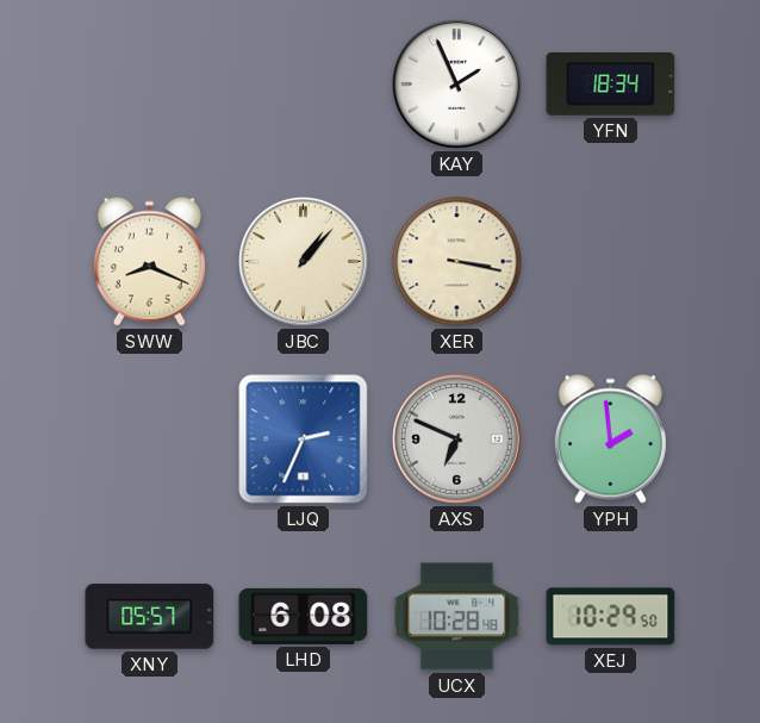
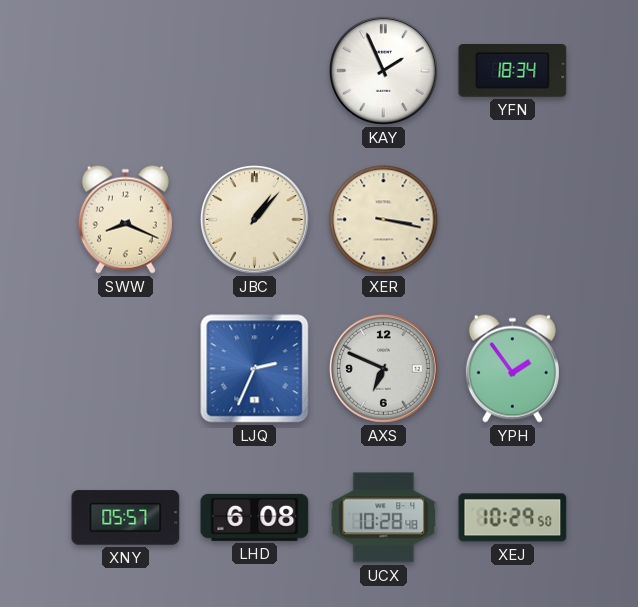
YPH: 1:59 -> 1:54 (512, 368)
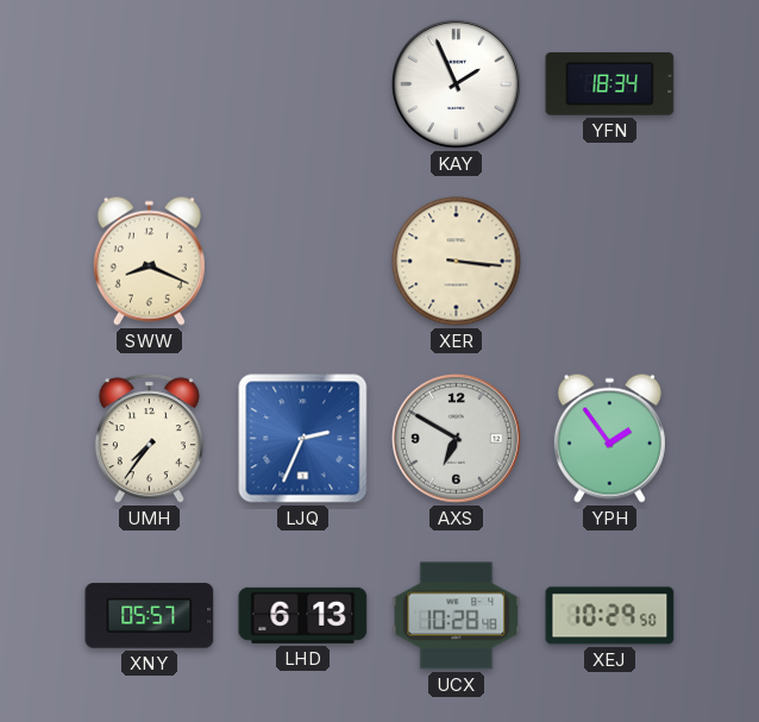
JBC: 1:07 -> none (254, 219)
XER: 3:17 -> 3:16 (457, 262)
UMH: none -> 7:36 (149, 439)
AXS: 6:49 -> 6:50 (456, 438)
LHD: 6:08 -> 6:13 (303, 615)
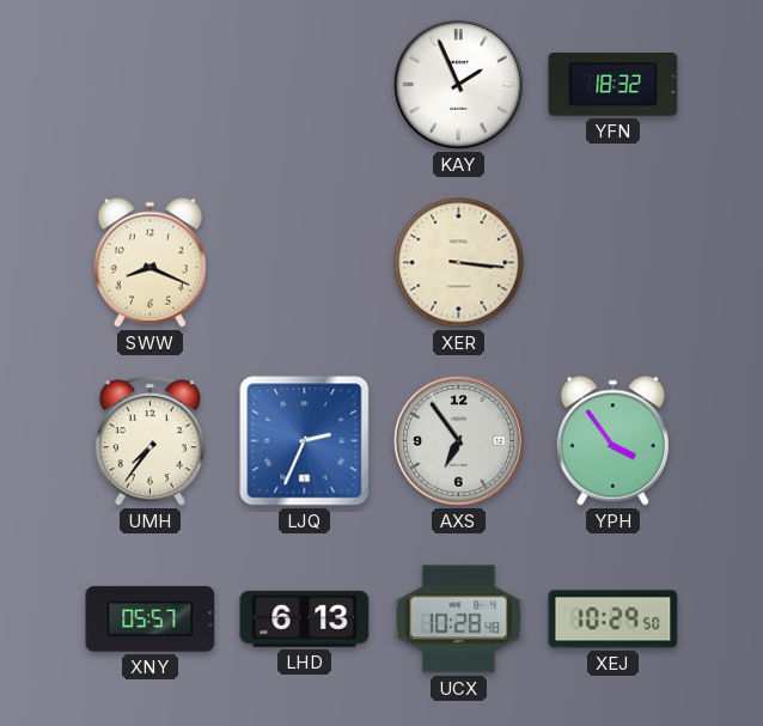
YFN: 18:34 -> 18:32 (614, 85)
AXS: 6:50 -> 6:54 (458, 440)
YPH: 1:54 -> 3:54 (612, 440)
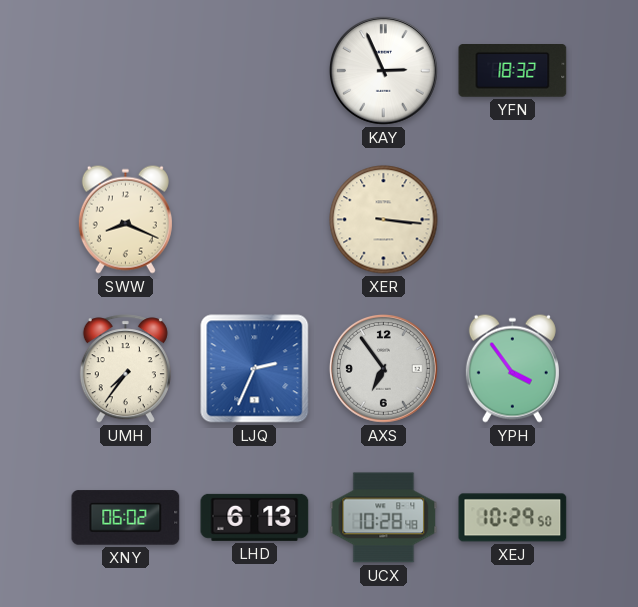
KAY: 1:56 -> 2:56 (383, 70)
XNY: 05:57 -> 06:02 (126, 518)
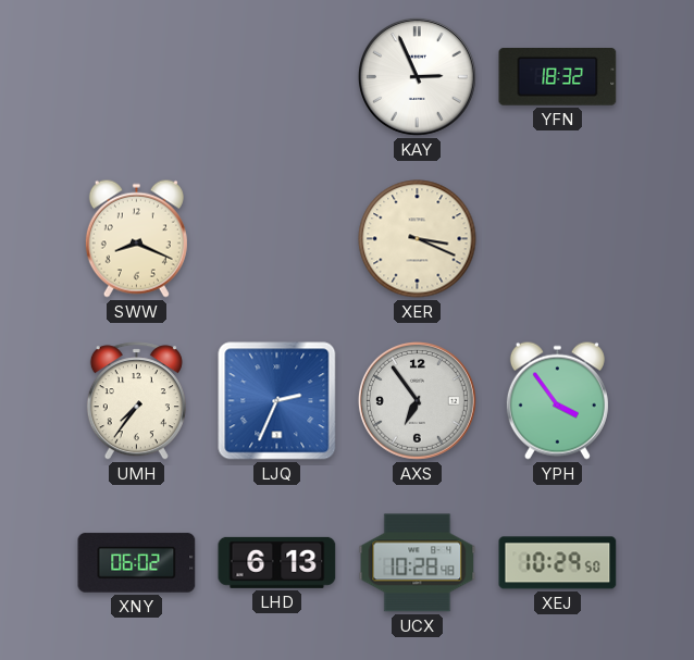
XER: 3:16 -> 3:19 (418, 239)
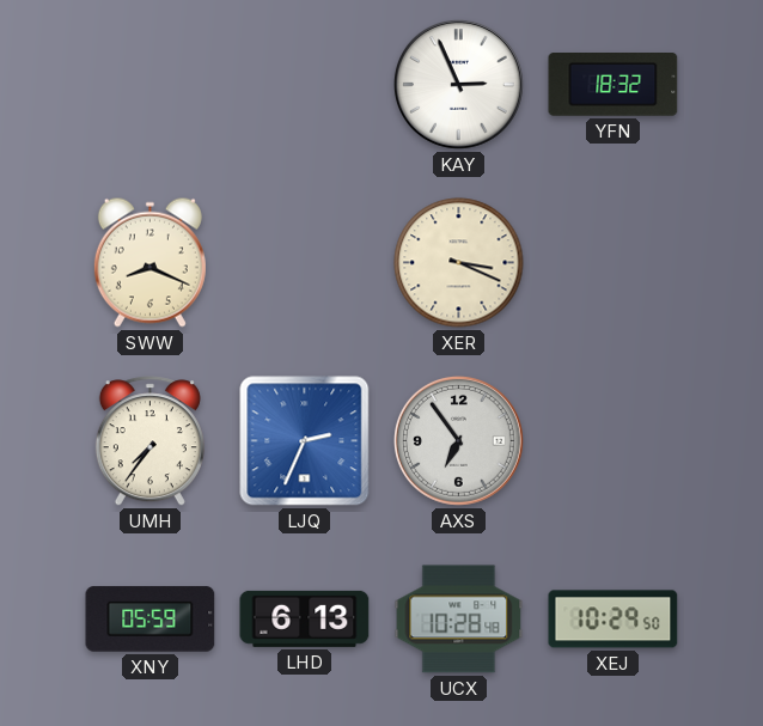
YPH: 3:54 -> none (557, 400)
XNY: 06:02 -> 05:59 (151, 620)
